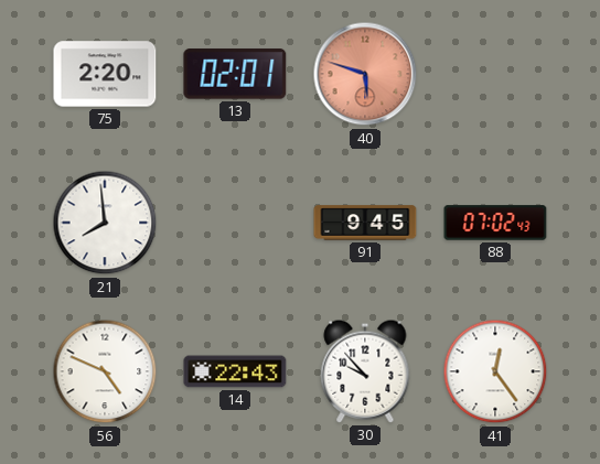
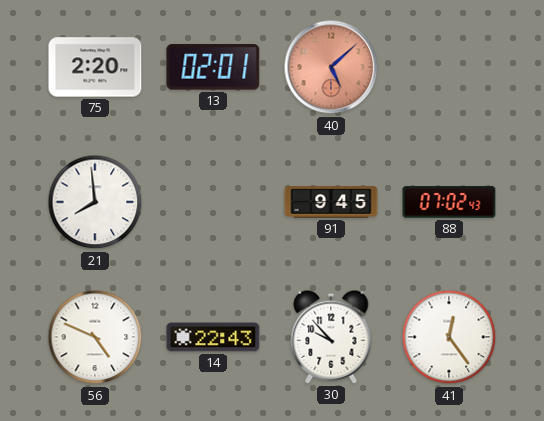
40: 5:48 -> 5:08 (331, 67)
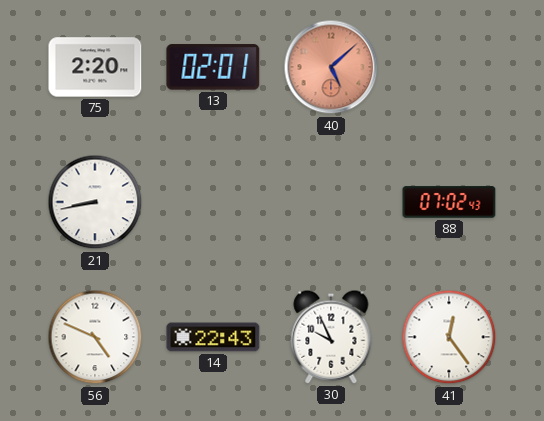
21: 7:59 -> 8:43 (95, 202)
91: 9:45 -> none (331, 202)
30: 9:53 -> 9:56 (331, 337)
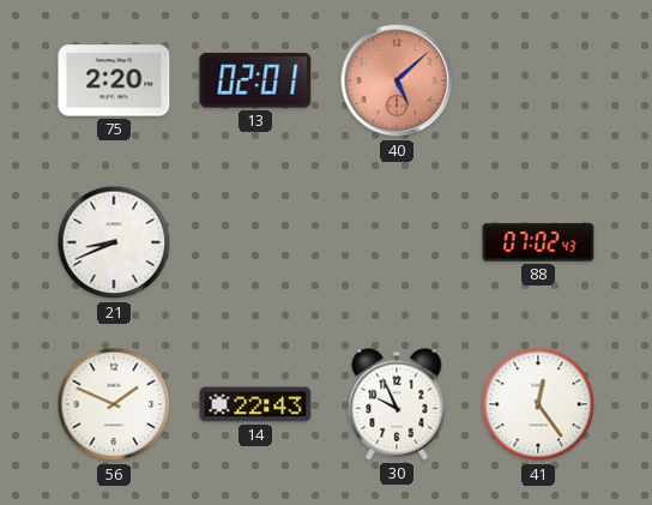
21: 8:43 -> 8:41 (114, 242)
56: 4:49 -> 1:49 (114, 404)
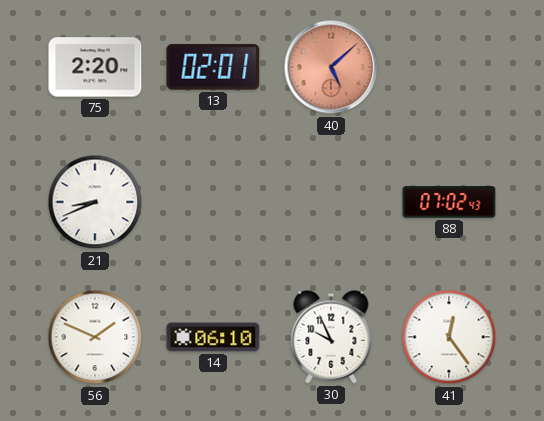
14: 22:43 -> 06:10 (213, 337)
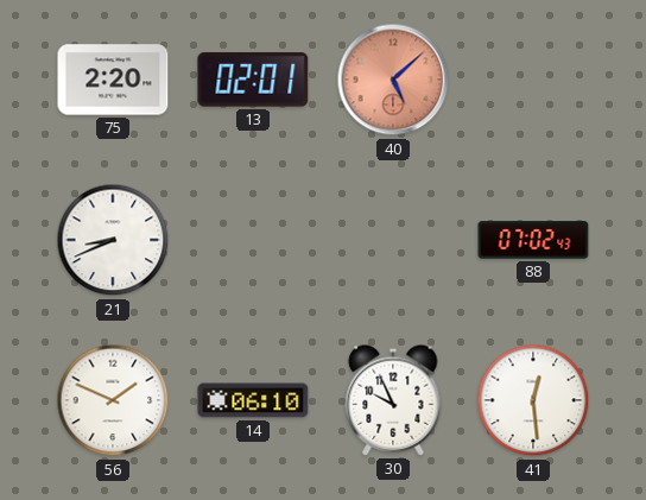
41: 12:24 -> 12:29 (533, 400)
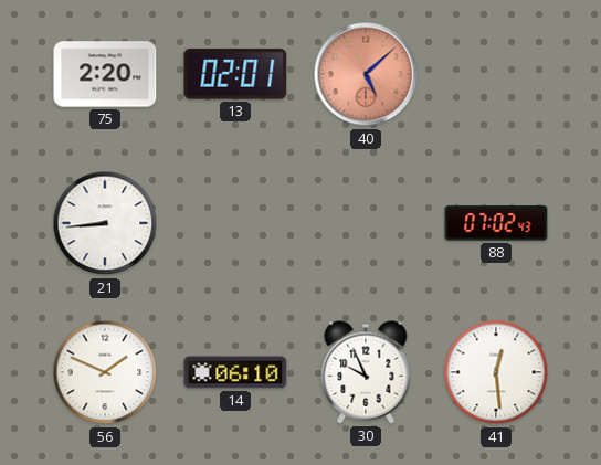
21: 8:41 -> 8:44 (105, 223)
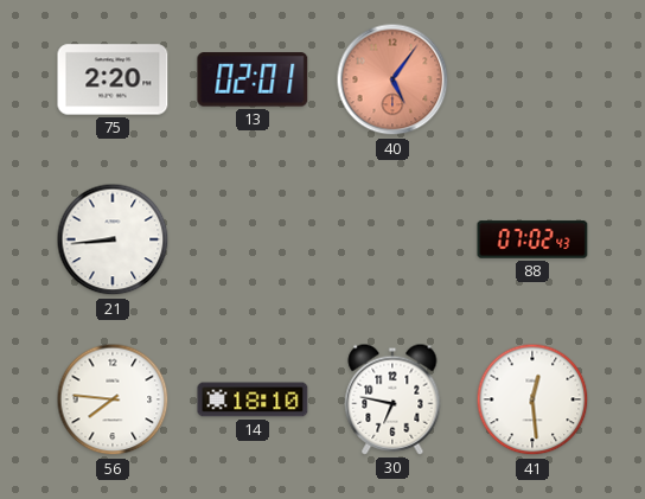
40: 5:08 -> 5:06 (392, 79)
56: 1:49 -> 7:46 (113, 399)
14: 06:10 -> 18:10 (253, 399)
30: 9:56 -> 6:47 (392, 399)
